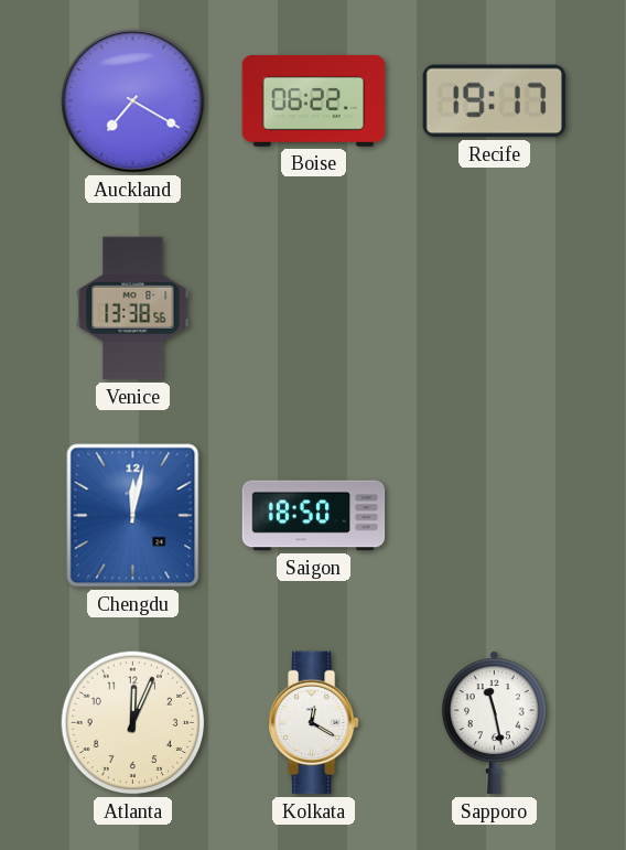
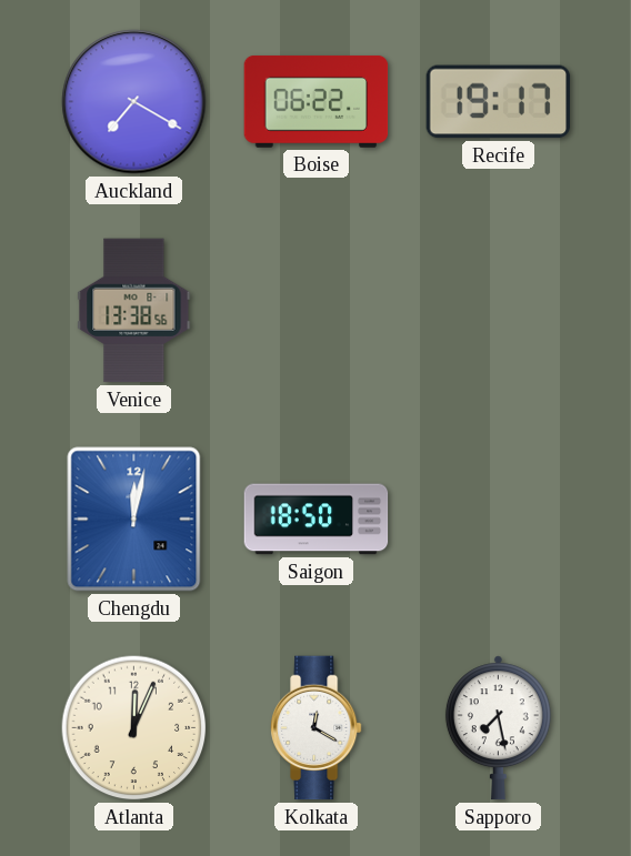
Sapporo: 11:28 -> 7:28 (498, 728)
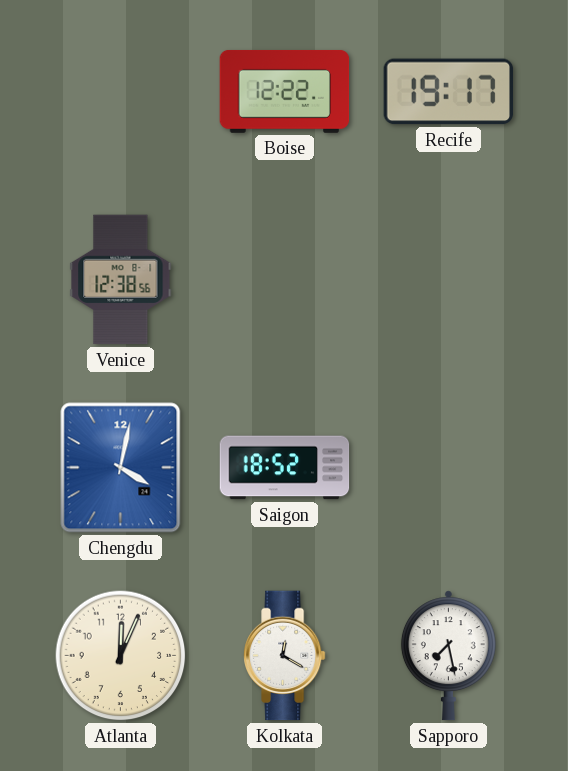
Auckland: 7:20 -> none (134, 102)
Boise: 06:22 -> 12:22 (285, 91)
Venice: 13:38 -> 12:38 (121, 280)
Chengdu: 12:02 -> 4:02 (121, 468)
Saigon: 18:50 -> 18:52 (285, 468)
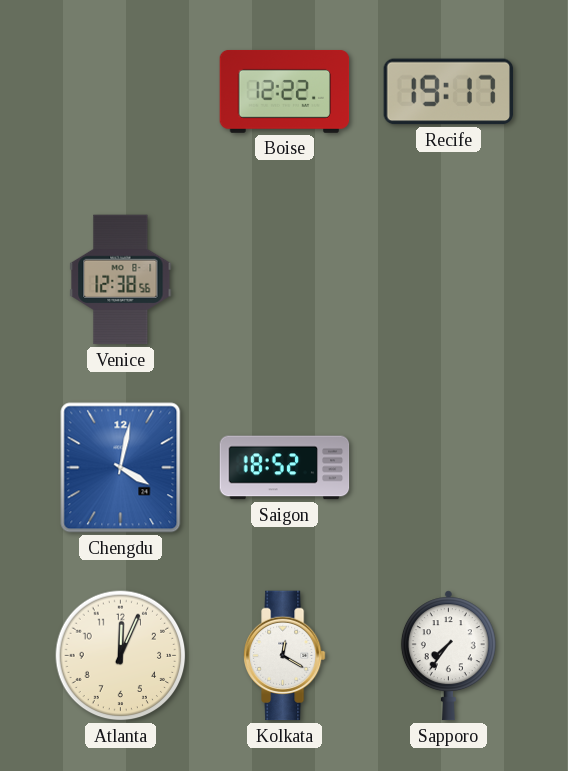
Sapporo: 7:28 -> 7:36 (448, 656)
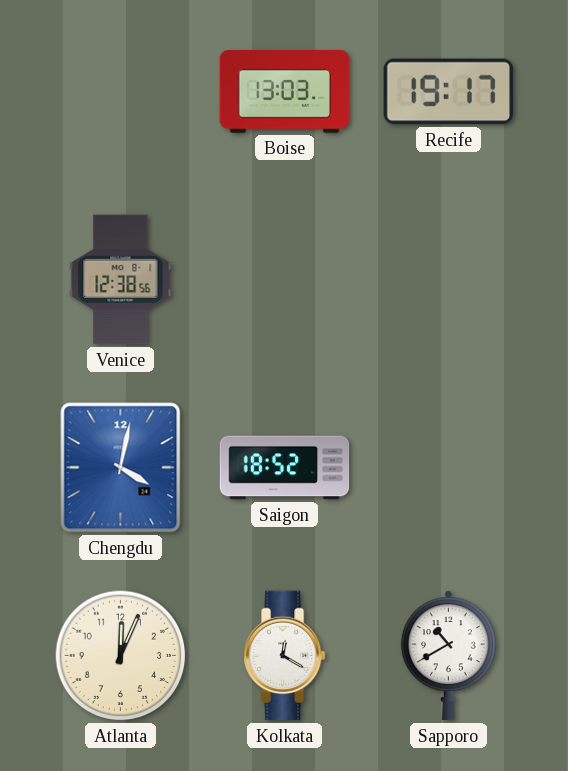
Boise: 12:22 -> 13:03 (285, 91)
Sapporo: 7:36 -> 10:40 (448, 656)
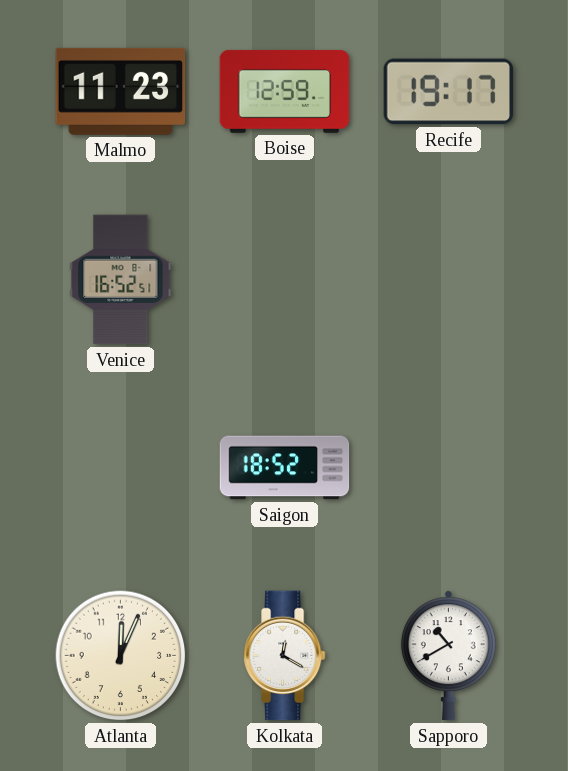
Malmo: none -> 11:23 (121, 91)
Boise: 13:03 -> 12:59 (285, 91)
Venice: 12:38 -> 16:52 (121, 280)
Chengdu: 4:02 -> none (121, 468)
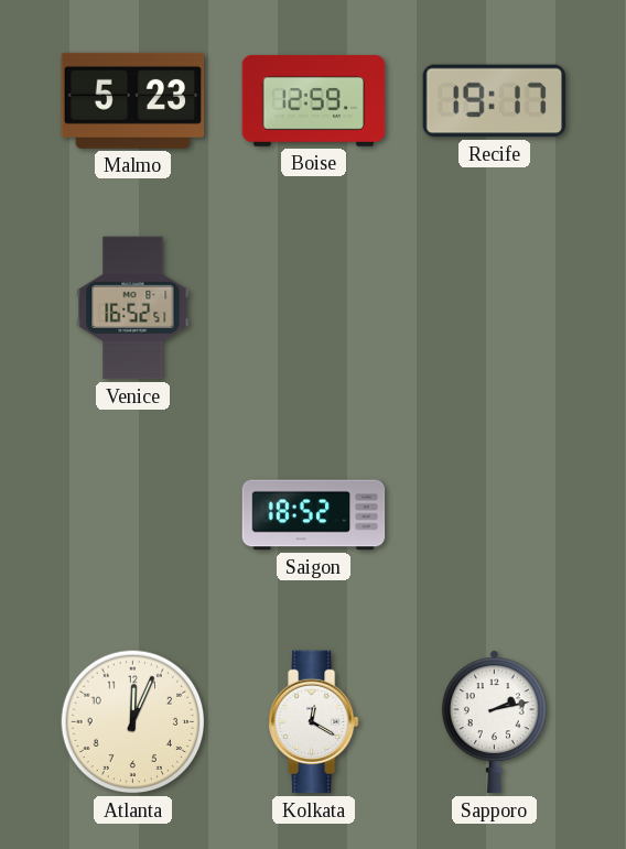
Malmo: 11:23 -> 5:23 (133, 100)
Sapporo: 10:40 -> 2:13 (494, 722)
